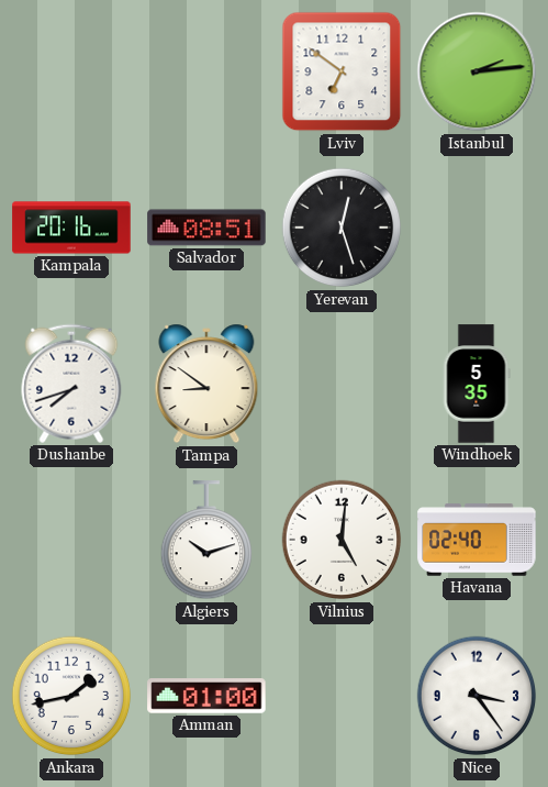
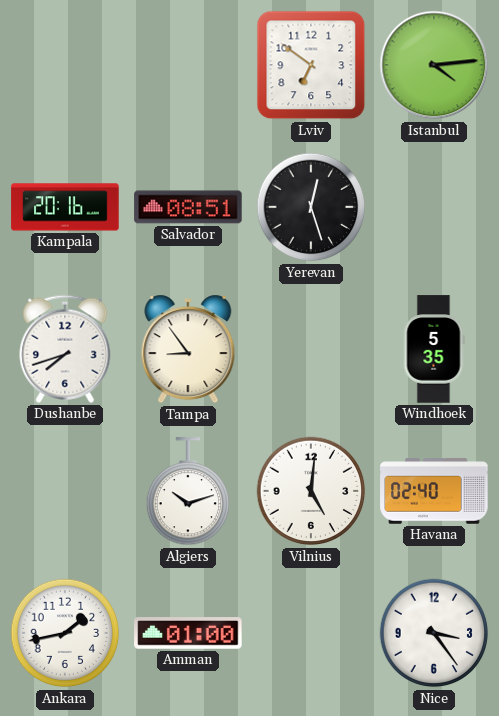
Istanbul: 2:14 -> 4:14 (434, 65)
Tampa: 8:51 -> 8:54 (188, 349)
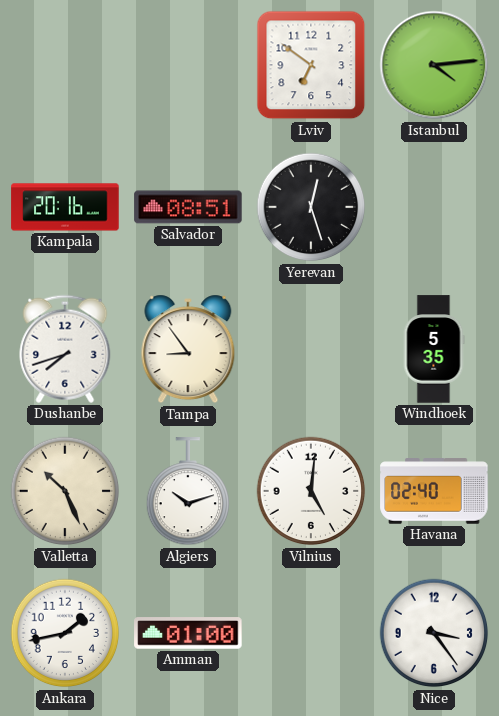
Valletta: none -> 10:26 (65, 491)
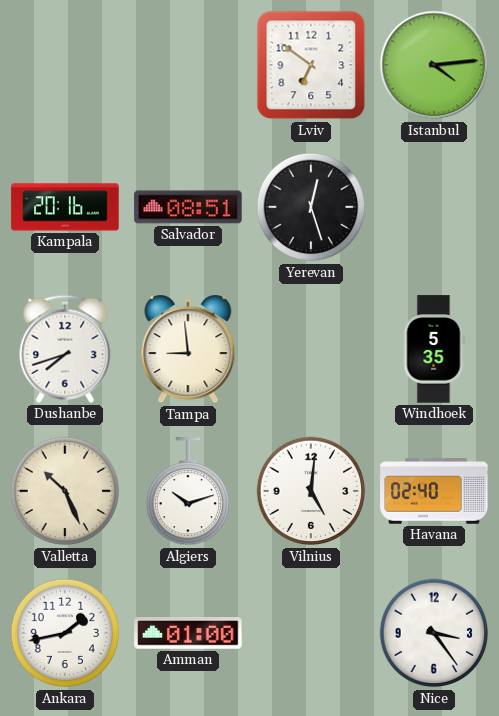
Tampa: 8:54 -> 8:59 (188, 349)
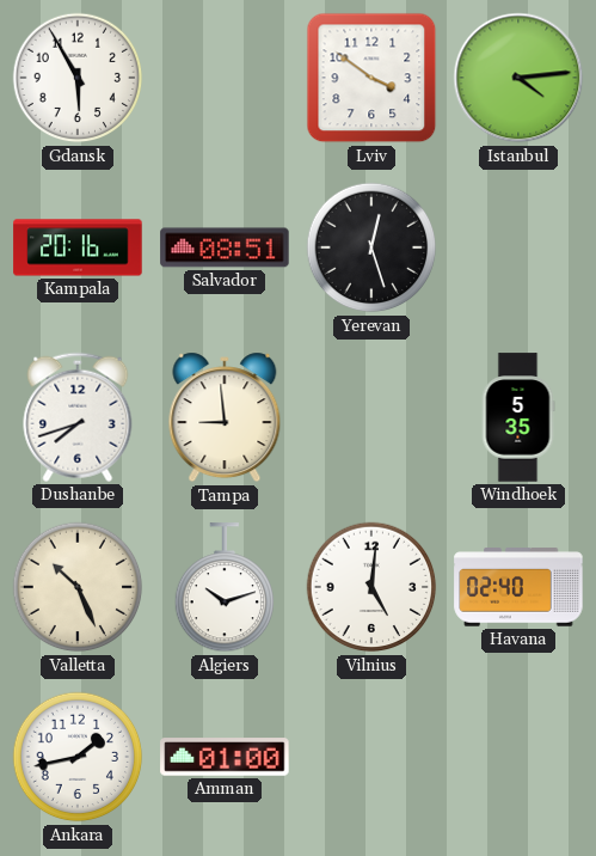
Gdansk: none -> 5:55 (78, 78)
Lviv: 6:51 -> 3:51 (371, 78)
Nice: 3:24 -> none (434, 633)
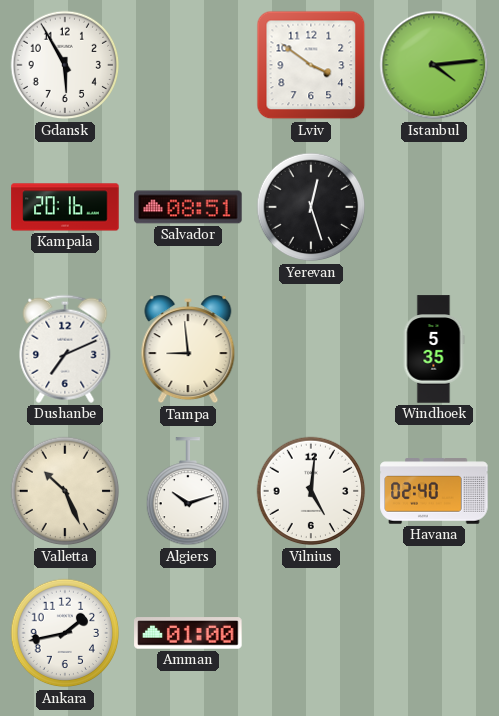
Dushanbe: 7:42 -> 7:11 (65, 349)
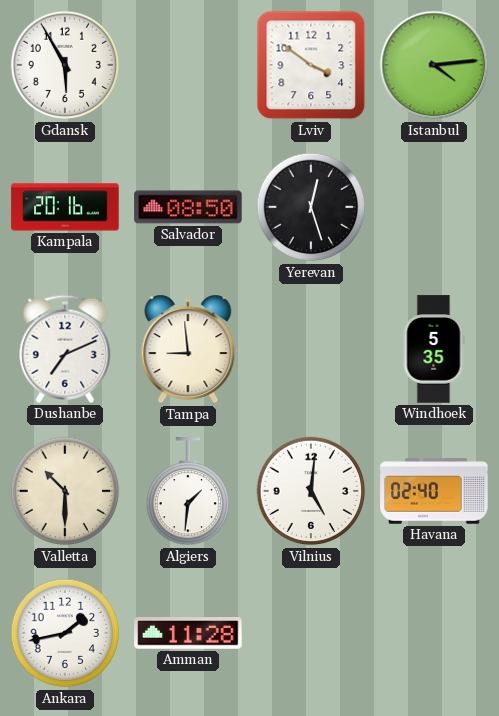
Salvador: 08:51 -> 08:50 (188, 207)
Valletta: 10:26 -> 10:30 (65, 491)
Algiers: 10:12 -> 1:31 (187, 492)
Amman: 01:00 -> 11:28 (188, 633)
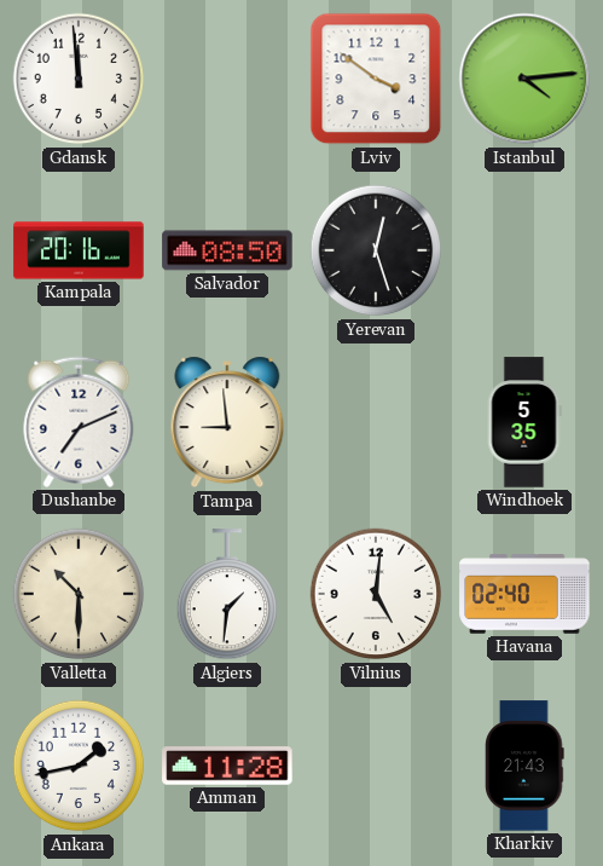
Gdansk: 5:55 -> 11:59 (79, 79)
Kharkiv: none -> 21:43 (524, 766)
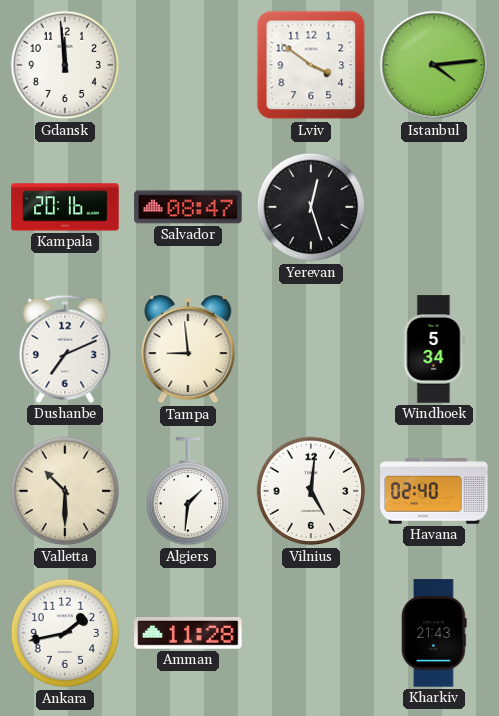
Salvador: 08:50 -> 08:47 (188, 207)
Windhoek: 5:35 -> 5:34 (434, 349)
